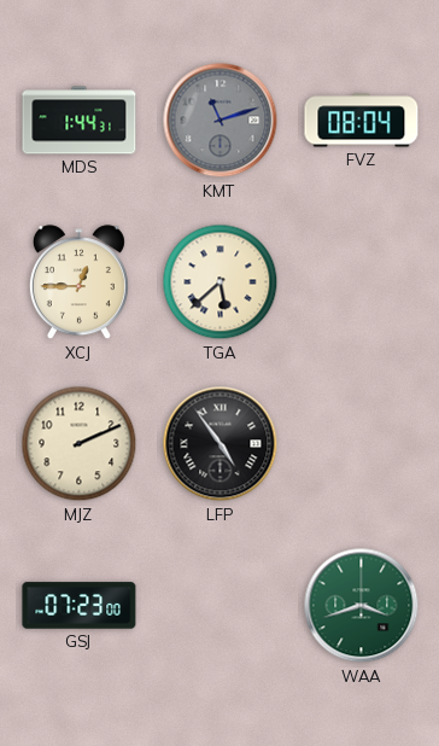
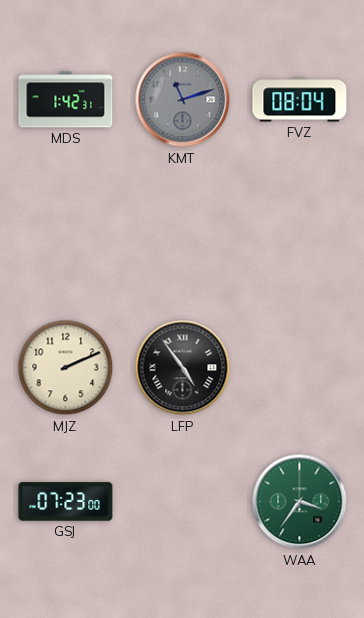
MDS: 1:44 -> 1:42 (66, 100)
XCJ: 12:45 -> none (78, 282)
TGA: 5:38 -> none (221, 282)
WAA: 3:42 -> 3:36 (300, 502)
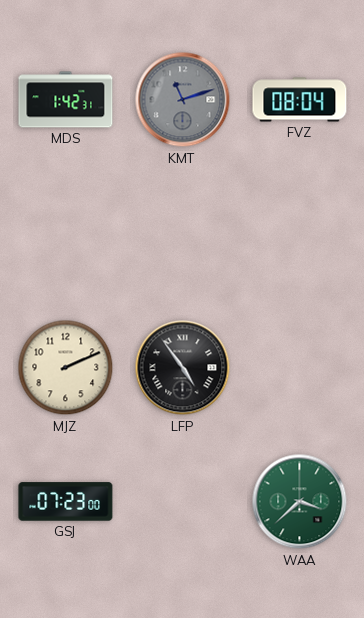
WAA: 3:36 -> 3:38 (300, 502)
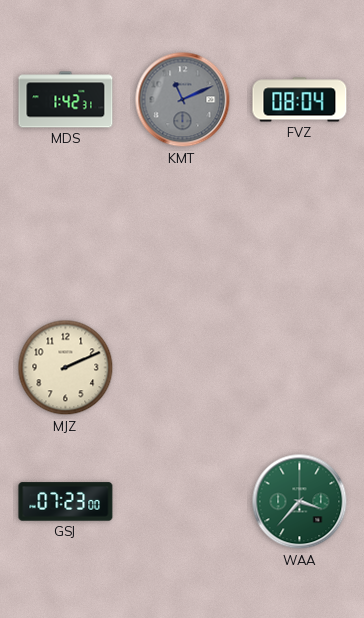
KMT: 11:12 -> 11:11 (183, 100)
LFP: 4:54 -> none (183, 368)
WAA: 3:38 -> 3:37 (300, 502)
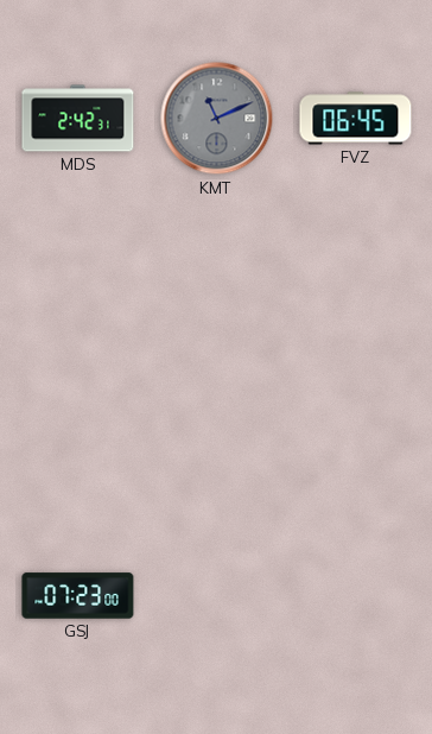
MDS: 1:42 -> 2:42 (78, 119)
FVZ: 08:04 -> 06:45 (356, 119)
MJZ: 2:11 -> none (66, 368)
WAA: 3:37 -> none (300, 502)
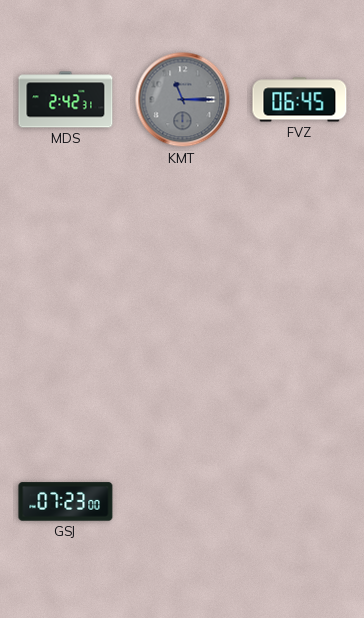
KMT: 11:11 -> 11:15 (183, 100)
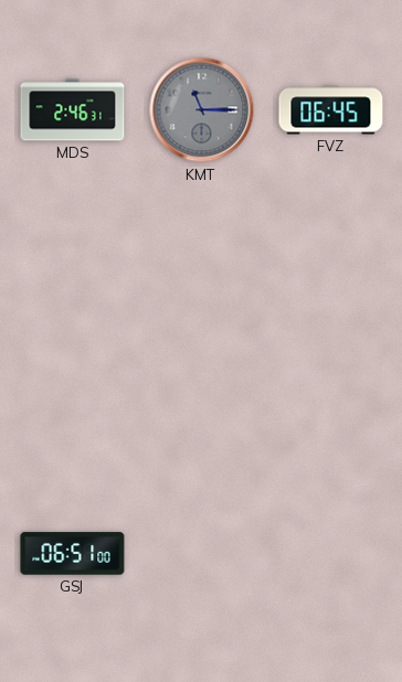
MDS: 2:42 -> 2:46 (73, 110)
GSJ: 07:23 -> 06:51 (73, 554)
